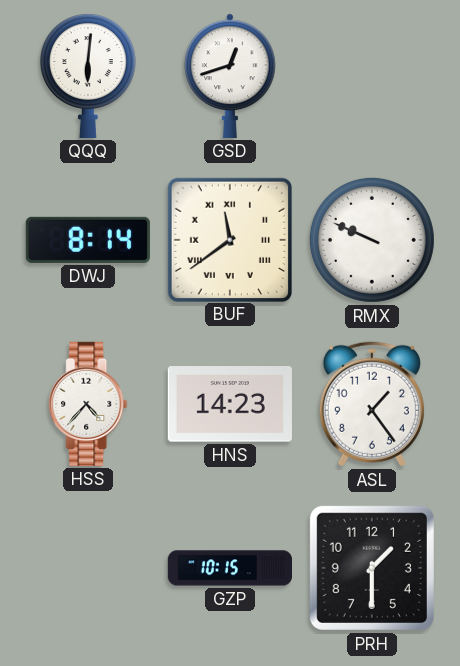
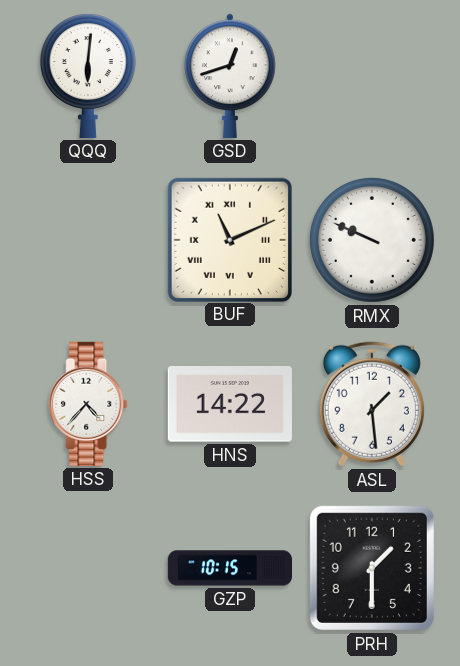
DWJ: 8:14 -> none (88, 240)
BUF: 11:39 -> 11:11 (229, 239)
HNS: 14:23 -> 14:22 (230, 404)
ASL: 1:24 -> 1:29 (372, 404)
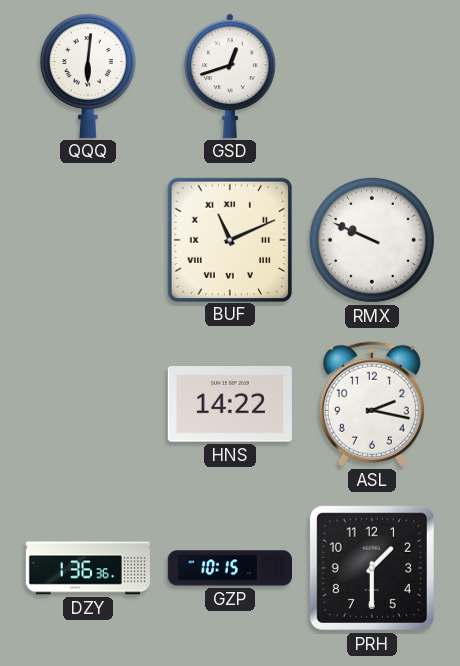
HSS: 4:37 -> none (88, 404)
ASL: 1:29 -> 2:17 (372, 404)
DZY: none -> 1:36 (87, 568)
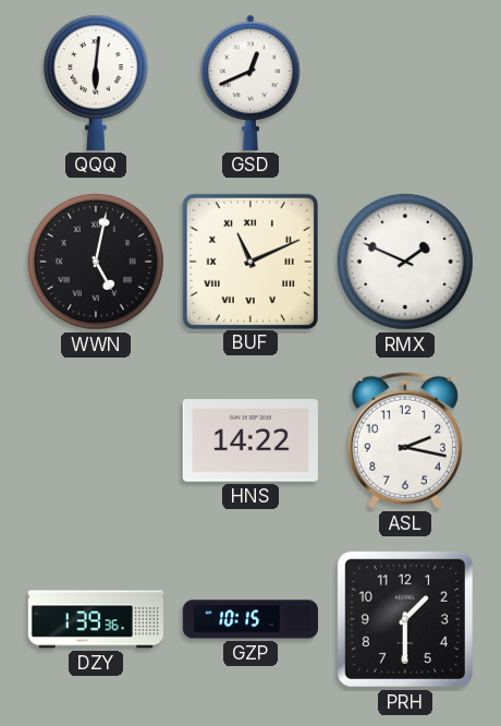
GSD: 12:42 -> 12:41 (252, 83)
WWN: none -> 5:02 (96, 262)
RMX: 9:49 -> 1:49 (405, 262)
DZY: 1:36 -> 1:39 (95, 619)
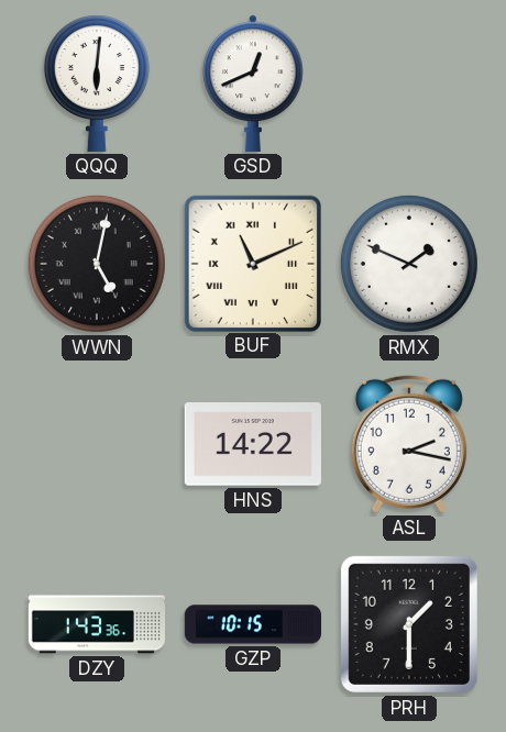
DZY: 1:39 -> 1:43 (96, 624)
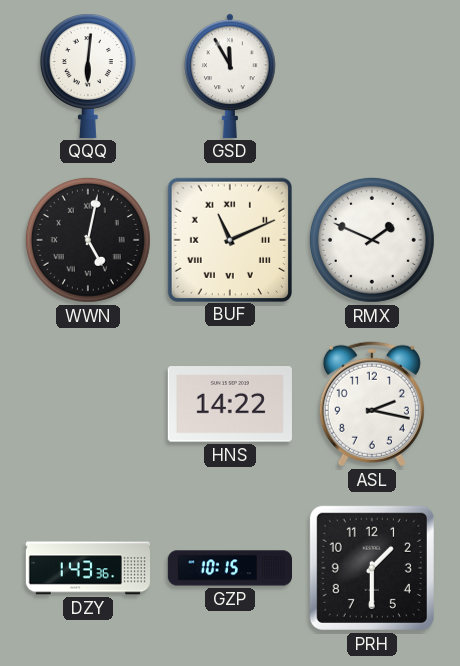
GSD: 12:41 -> 11:55 (231, 76)
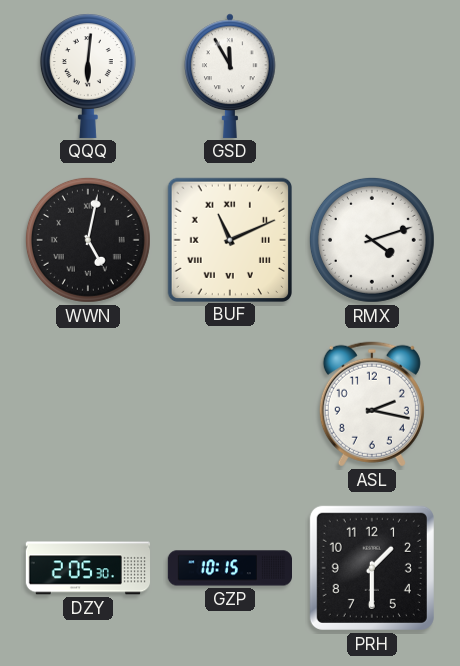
RMX: 1:49 -> 4:12 (372, 240)
HNS: 14:22 -> none (230, 404)
DZY: 1:43 -> 2:05 (87, 568)
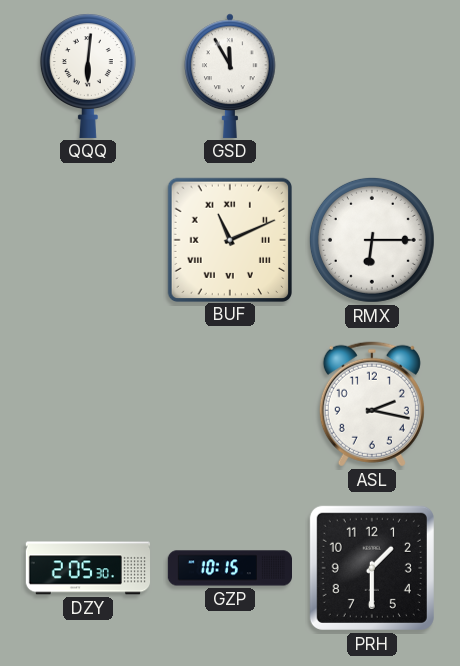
WWN: 5:02 -> none (88, 240)
RMX: 4:12 -> 6:15 (372, 240)
